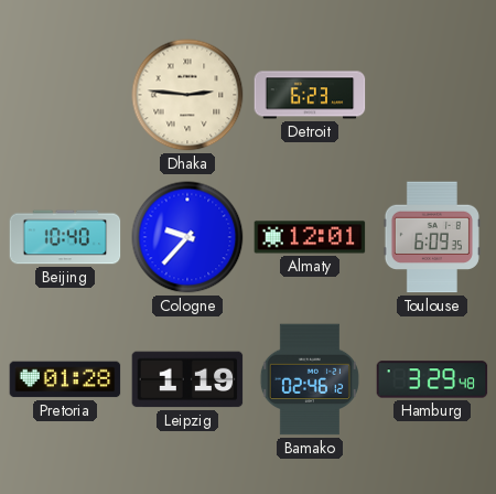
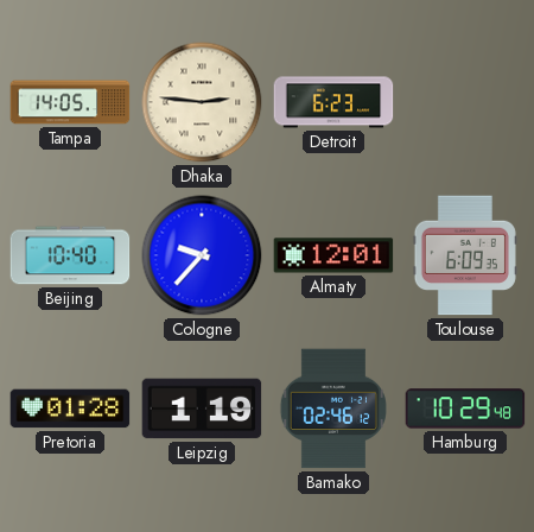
Tampa: none -> 14:05 (70, 102)
Hamburg: 3:29 -> 10:29 (465, 408)
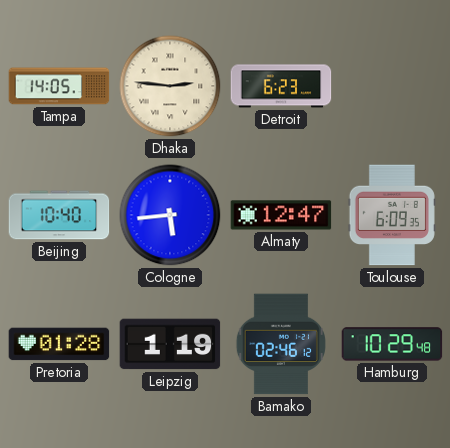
Cologne: 9:37 -> 5:44 (170, 215)
Almaty: 12:01 -> 12:47 (281, 215)
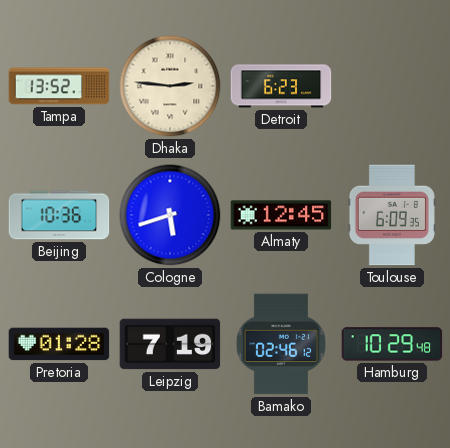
Tampa: 14:05 -> 13:52 (59, 86)
Beijing: 10:40 -> 10:36 (59, 215)
Cologne: 5:44 -> 5:42 (170, 215)
Almaty: 12:47 -> 12:45 (281, 215)
Leipzig: 1:19 -> 7:19 (170, 344)
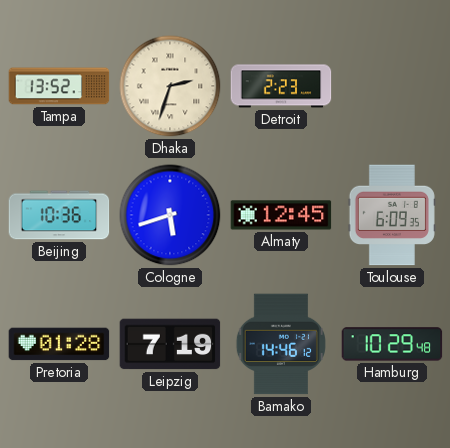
Dhaka: 2:46 -> 2:33 (170, 86)
Detroit: 6:23 -> 2:23 (281, 86)
Bamako: 02:46 -> 14:46 (281, 344)
